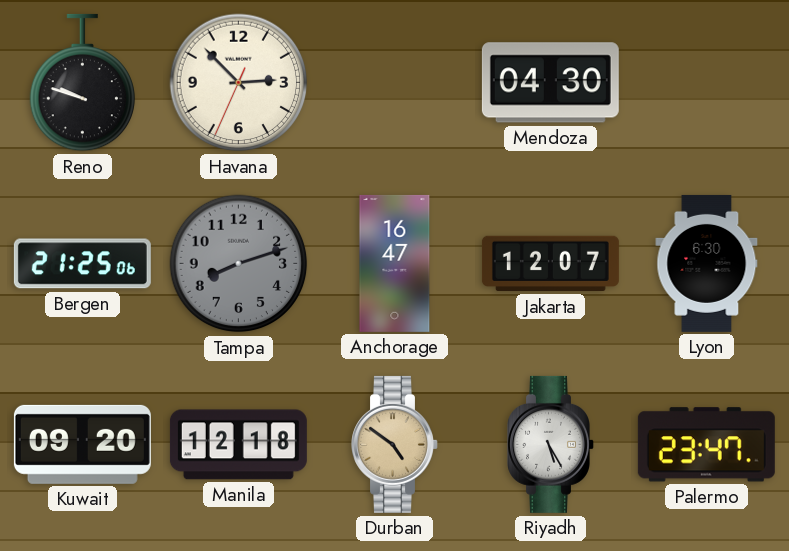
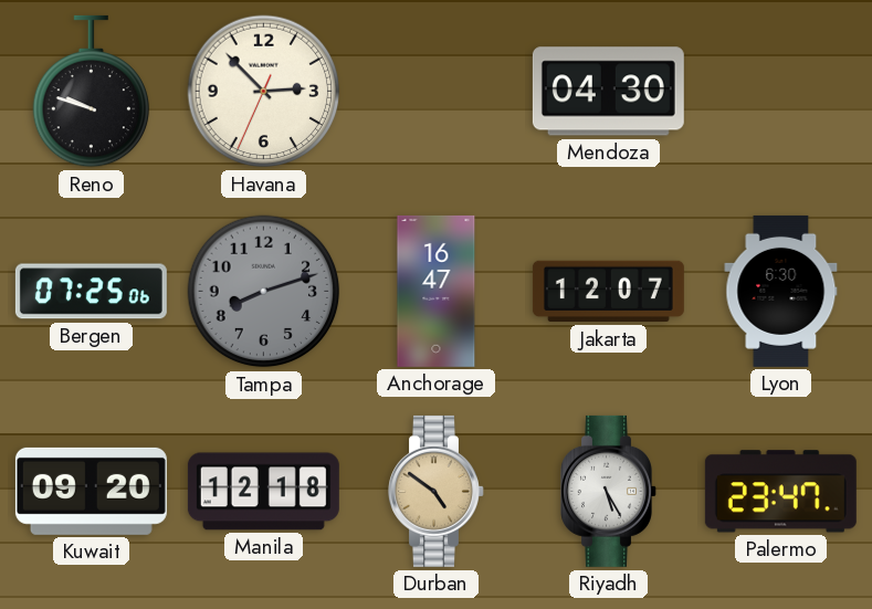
Bergen: 21:25 -> 07:25 (91, 292)
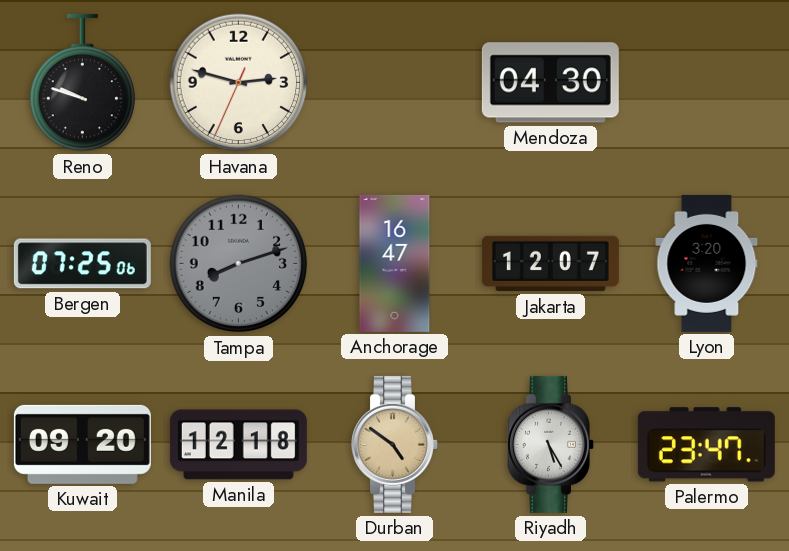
Havana: 2:52 -> 2:47 (239, 83)
Lyon: 6:30 -> 3:20 (707, 263)
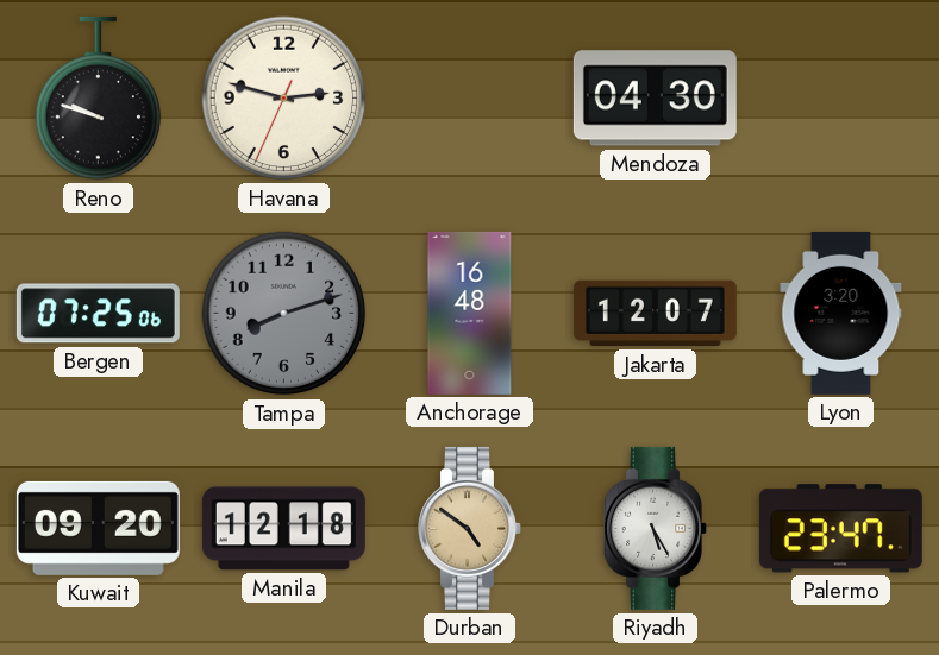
Anchorage: 16:47 -> 16:48 (470, 313)
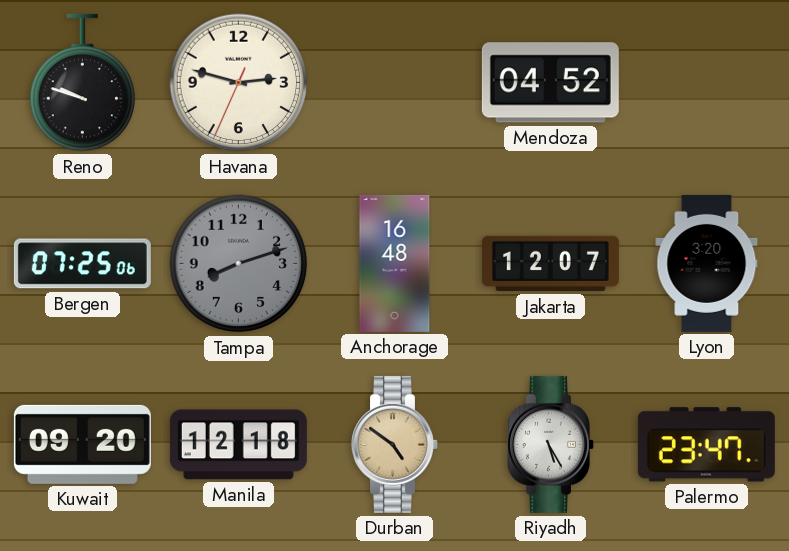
Mendoza: 04:30 -> 04:52 (550, 83)
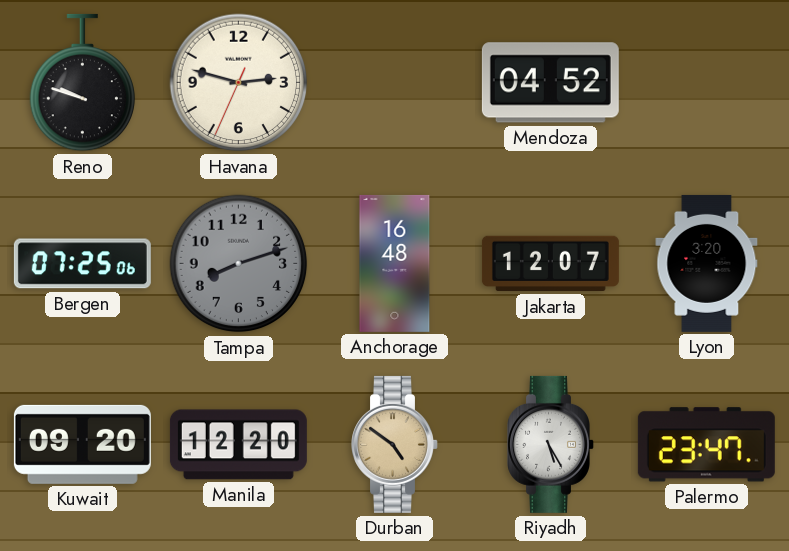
Manila: 12:18 -> 12:20 (238, 445)
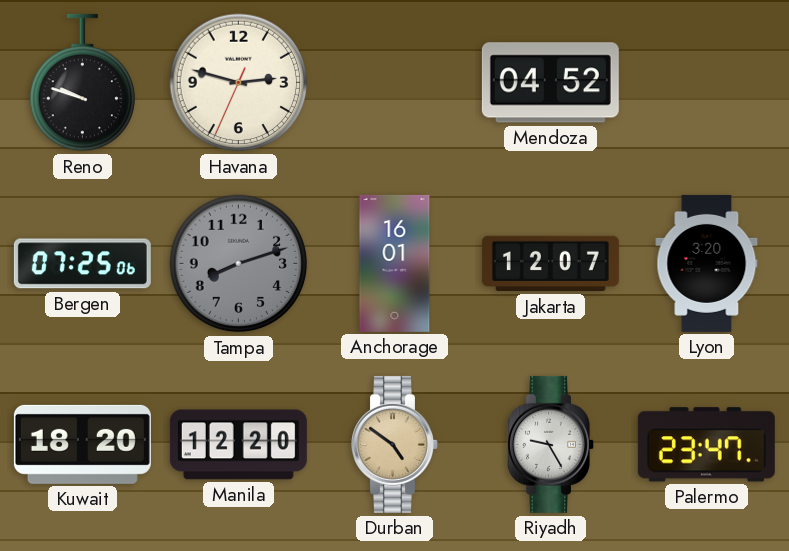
Anchorage: 16:48 -> 16:01 (395, 263)
Kuwait: 09:20 -> 18:20 (82, 444)
Riyadh: 5:25 -> 9:25 (551, 444)
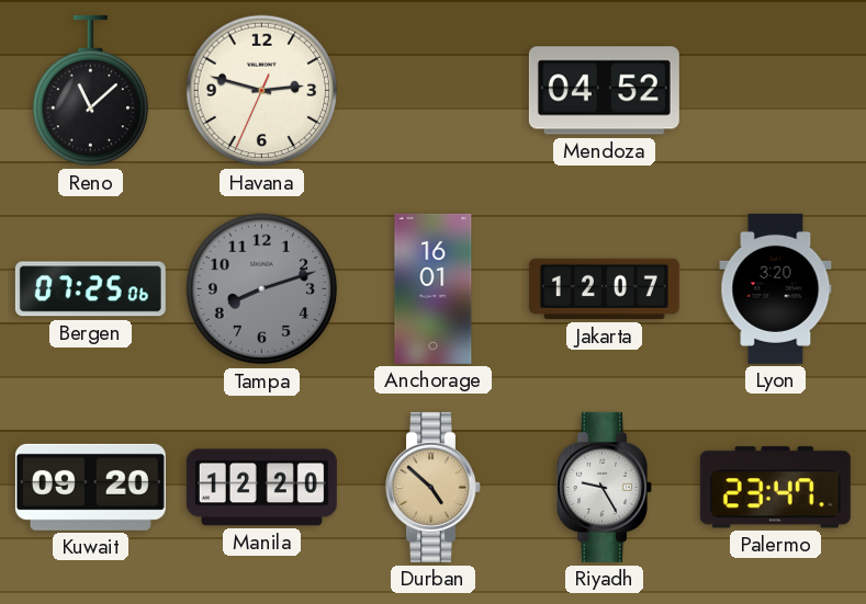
Reno: 9:48 -> 11:08 (91, 91)
Kuwait: 18:20 -> 09:20 (90, 487)
Durban: 4:51 -> 4:52 (434, 487)
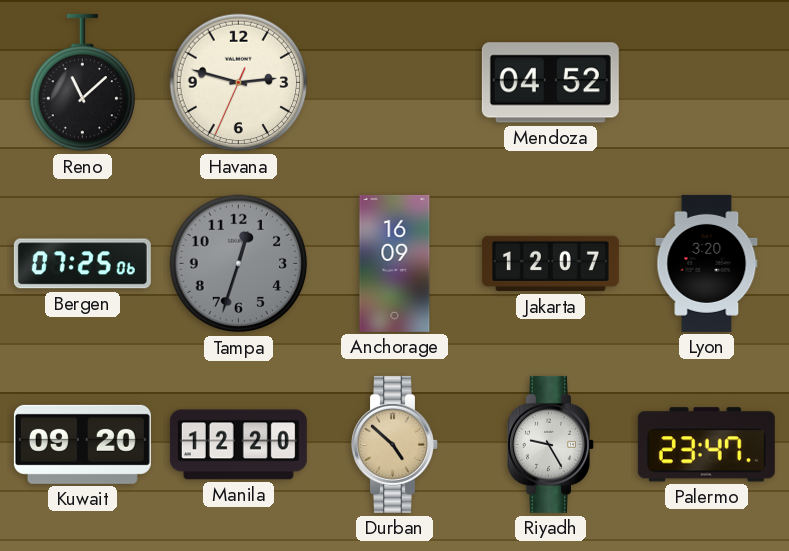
Tampa: 8:12 -> 12:33 (239, 264)
Anchorage: 16:01 -> 16:09 (395, 263)
